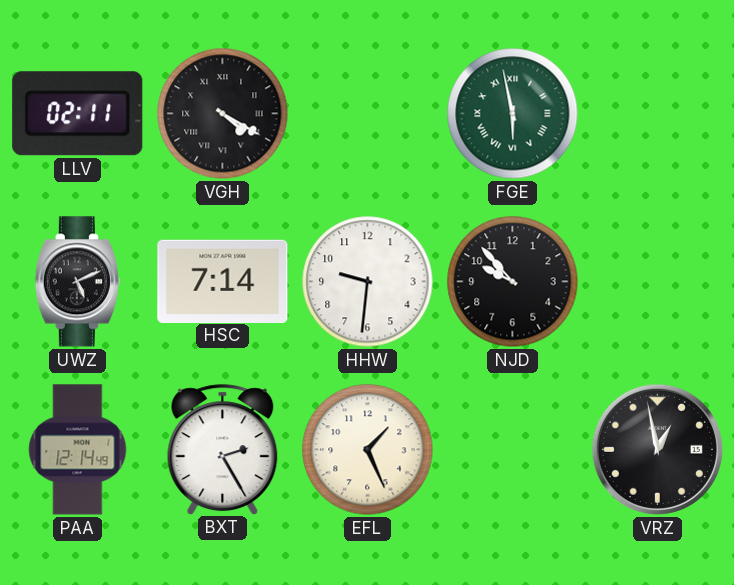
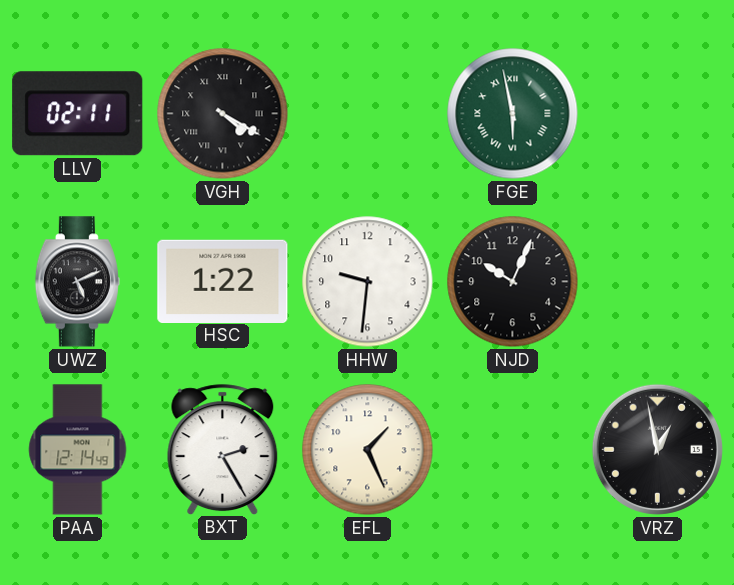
HSC: 7:14 -> 1:22 (223, 281)
NJD: 9:53 -> 10:04 (513, 282)
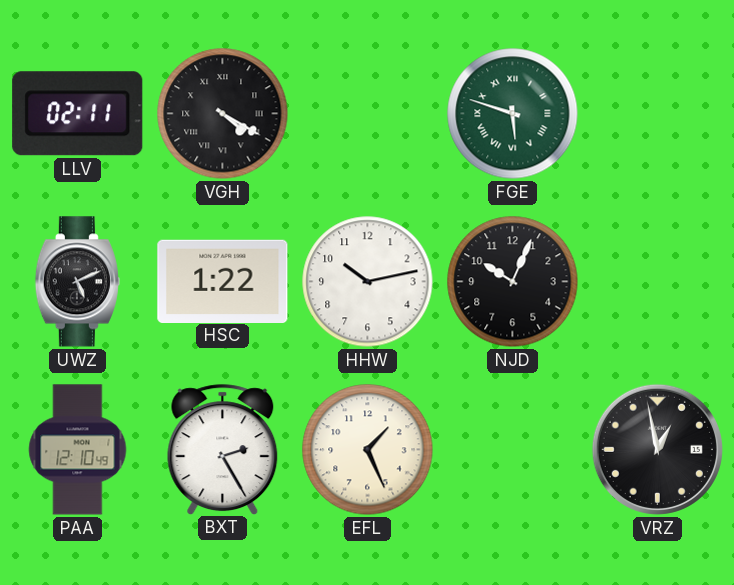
FGE: 5:58 -> 5:48 (513, 114)
HHW: 9:31 -> 10:13 (368, 282)
PAA: 12:14 -> 12:10 (78, 450)
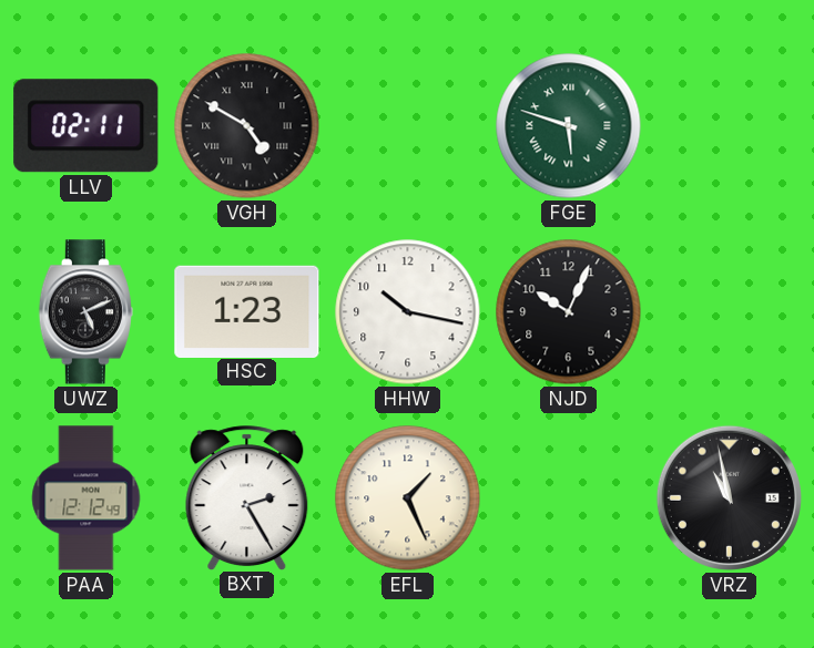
VGH: 4:20 -> 4:50 (247, 126)
HSC: 1:22 -> 1:23 (247, 311)
HHW: 10:13 -> 10:17 (408, 312)
PAA: 12:10 -> 12:12 (87, 498)
VRZ: 12:58 -> 10:58 (729, 497)
